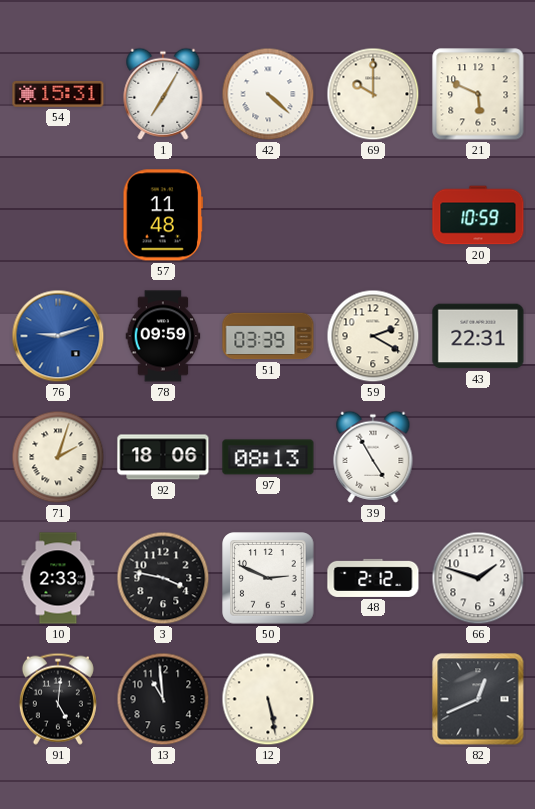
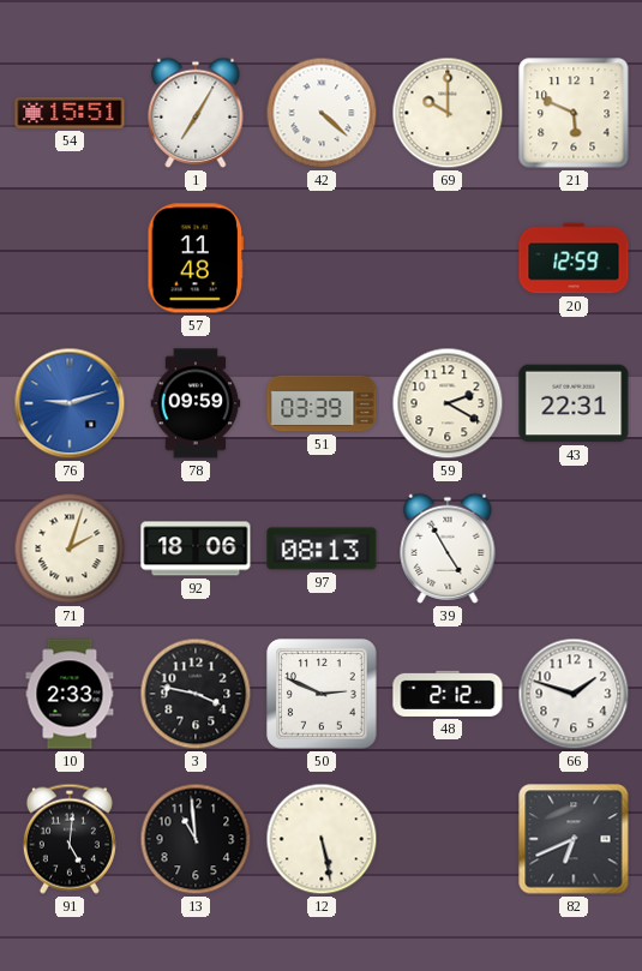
54: 15:31 -> 15:51 (70, 113)
20: 10:59 -> 12:59 (574, 258)
82: 12:41 -> 6:41 (574, 839)
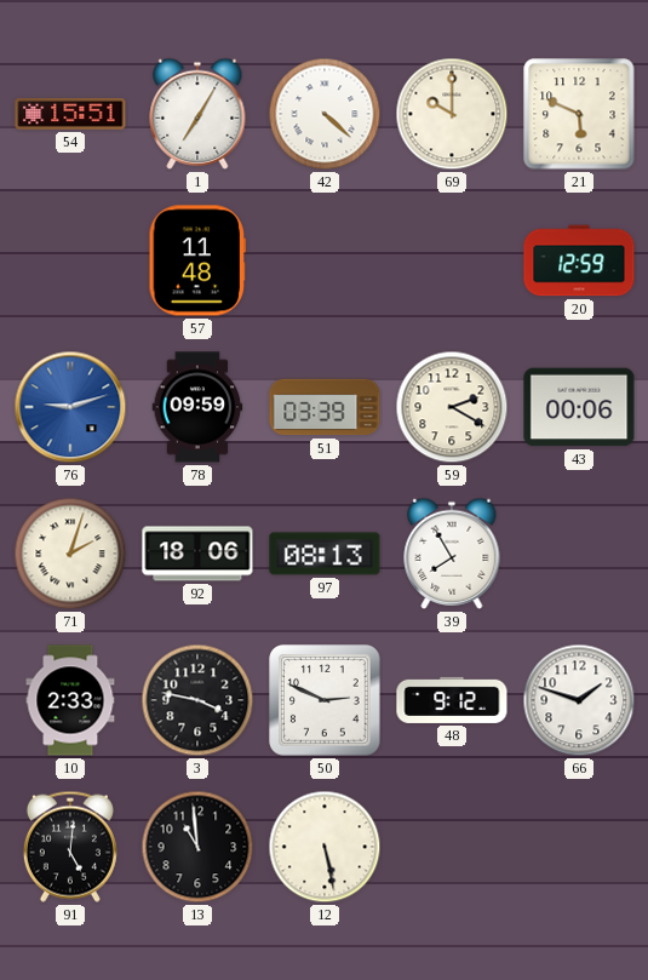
43: 22:31 -> 00:06 (579, 407)
39: 4:55 -> 7:55 (452, 554)
48: 2:12 -> 9:12 (452, 700)
82: 6:41 -> none (574, 839)
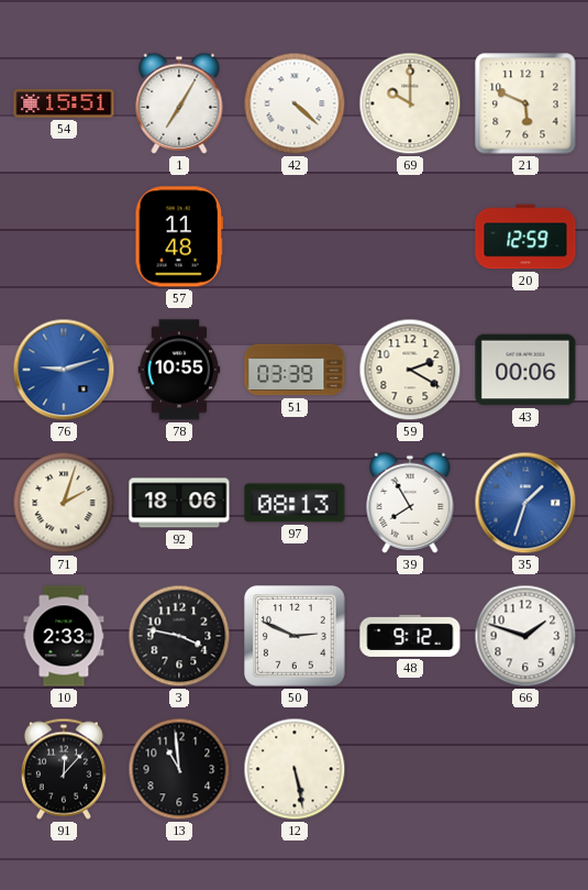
78: 09:59 -> 10:55 (179, 370)
35: none -> 1:33 (525, 503)
91: 5:01 -> 12:07 (64, 769)
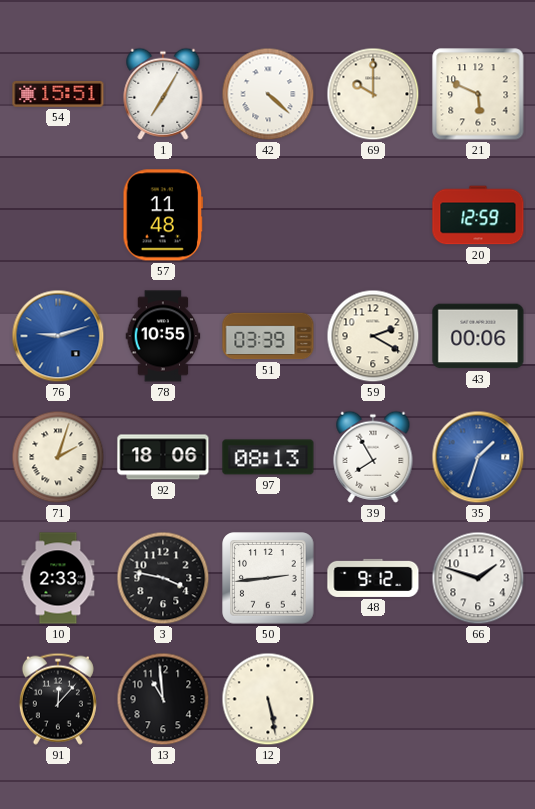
50: 2:49 -> 2:44 (268, 578)
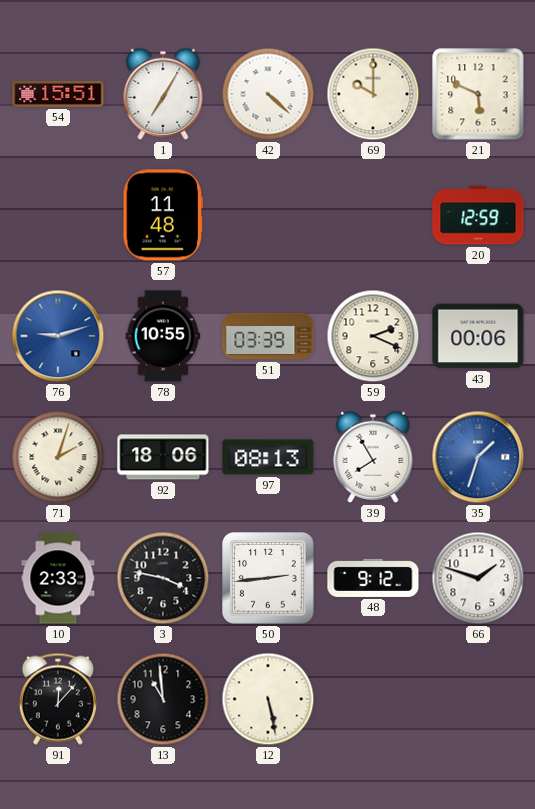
59: 2:20 -> 2:19 (373, 336)
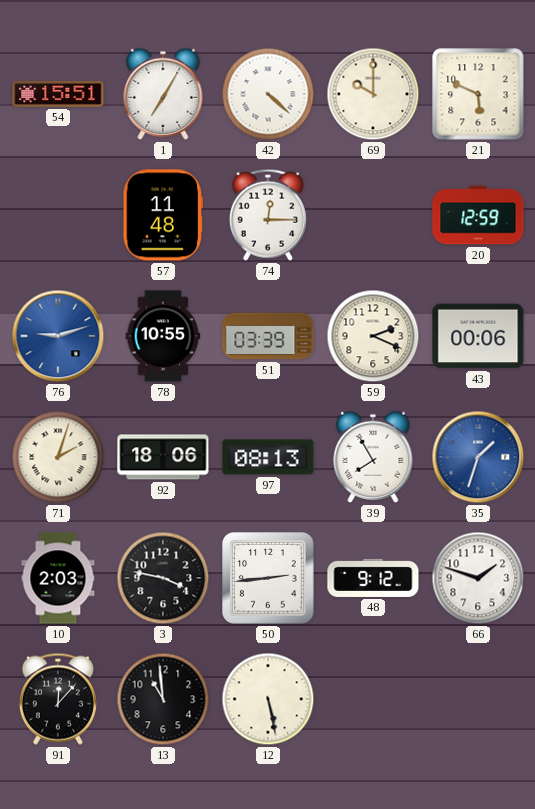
74: none -> 12:15 (268, 215)
10: 2:33 -> 2:03 (58, 578)
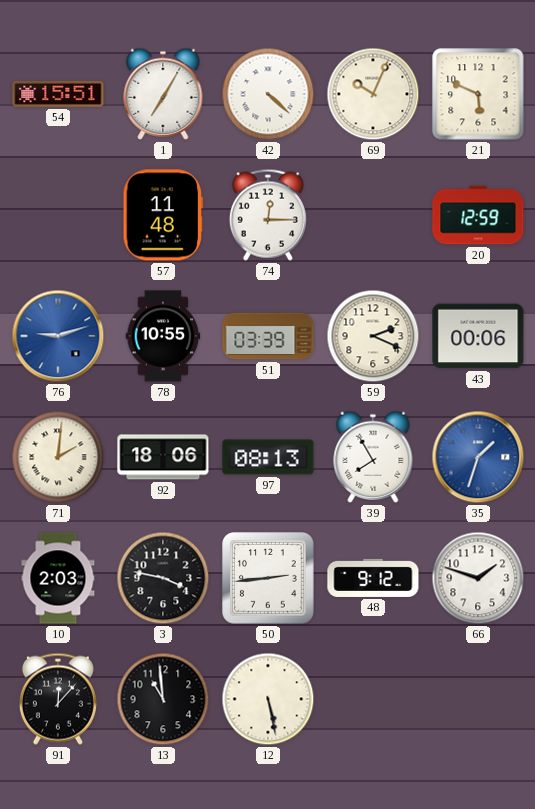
69: 10:00 -> 10:04 (373, 94)
71: 2:03 -> 2:01 (58, 457)
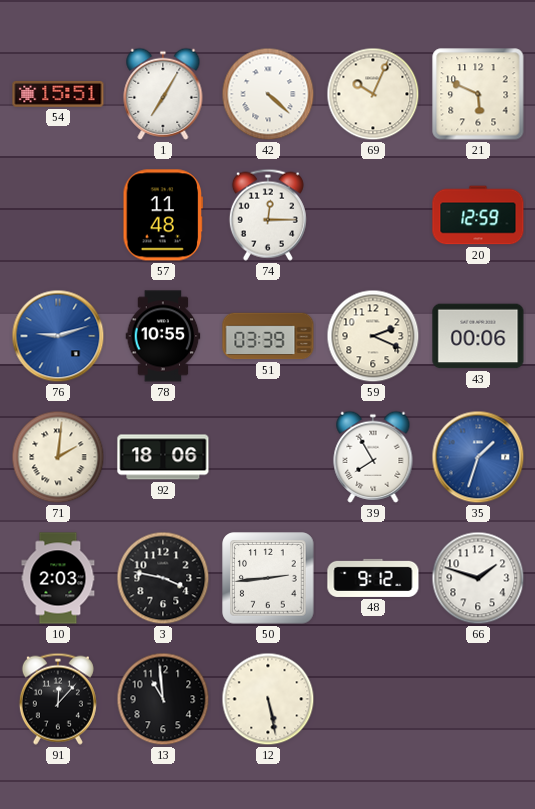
97: 08:13 -> none (268, 457)
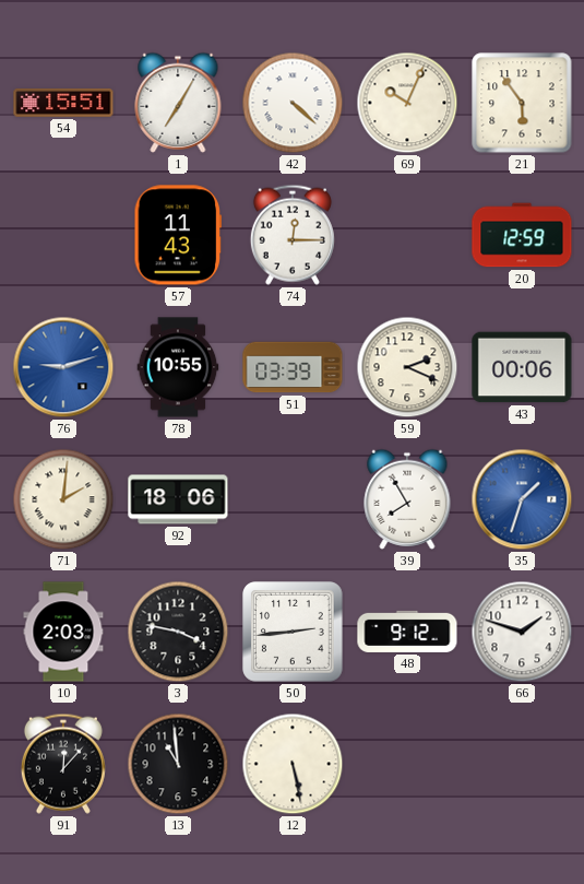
21: 5:49 -> 5:54 (522, 103)
57: 11:48 -> 11:43 (178, 235)
